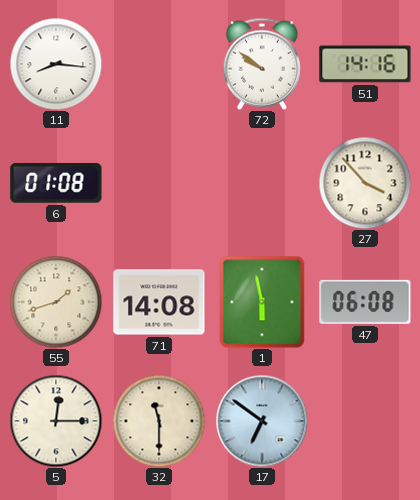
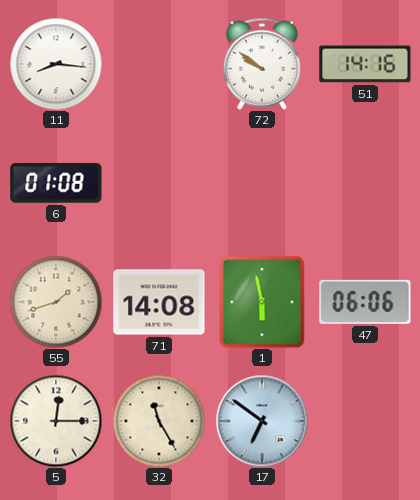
27: 3:53 -> none (365, 183)
47: 06:08 -> 06:06 (365, 302)
32: 11:30 -> 11:25 (159, 421)
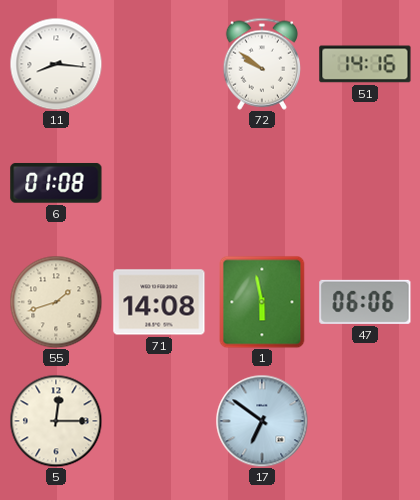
32: 11:25 -> none (159, 421)
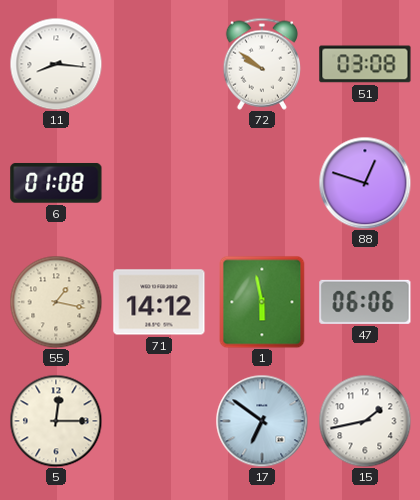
51: 14:16 -> 03:08 (365, 64)
88: none -> 12:48 (365, 183)
55: 1:42 -> 1:17 (56, 302)
71: 14:08 -> 14:12 (159, 302)
15: none -> 1:43 (365, 421)
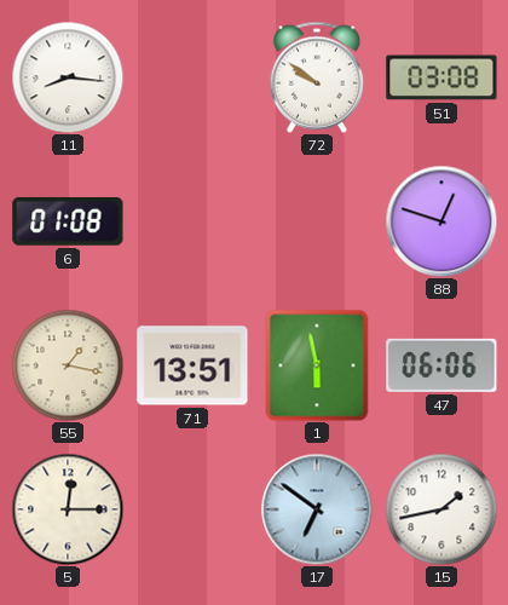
71: 14:12 -> 13:51 (192, 365)
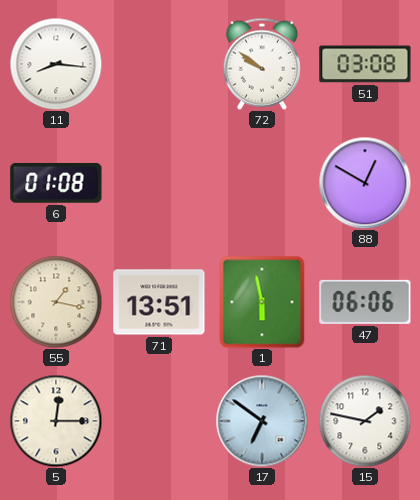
88: 12:48 -> 12:50 (365, 183)
15: 1:43 -> 1:47 (365, 421)
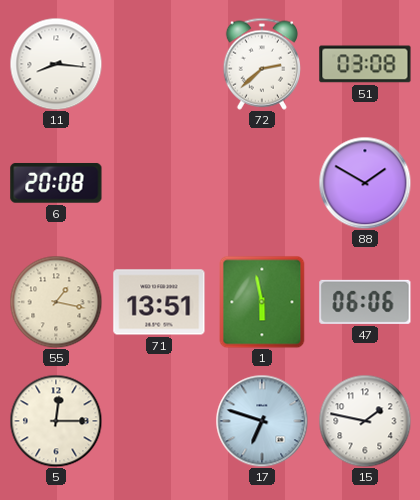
72: 9:51 -> 2:38 (262, 64)
6: 01:08 -> 20:08 (56, 183)
88: 12:50 -> 1:50 (365, 183)
17: 6:51 -> 6:48 (262, 421)
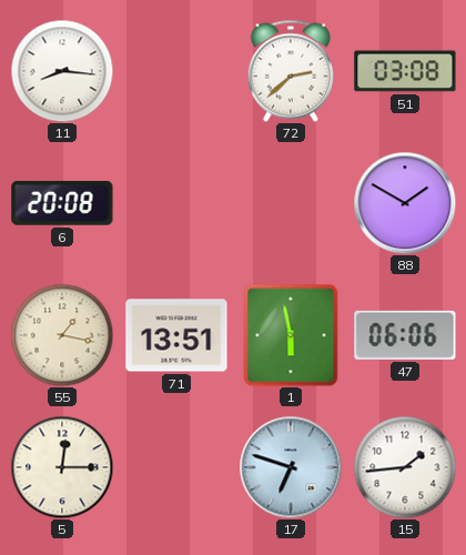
15: 1:47 -> 1:44 (405, 467)
